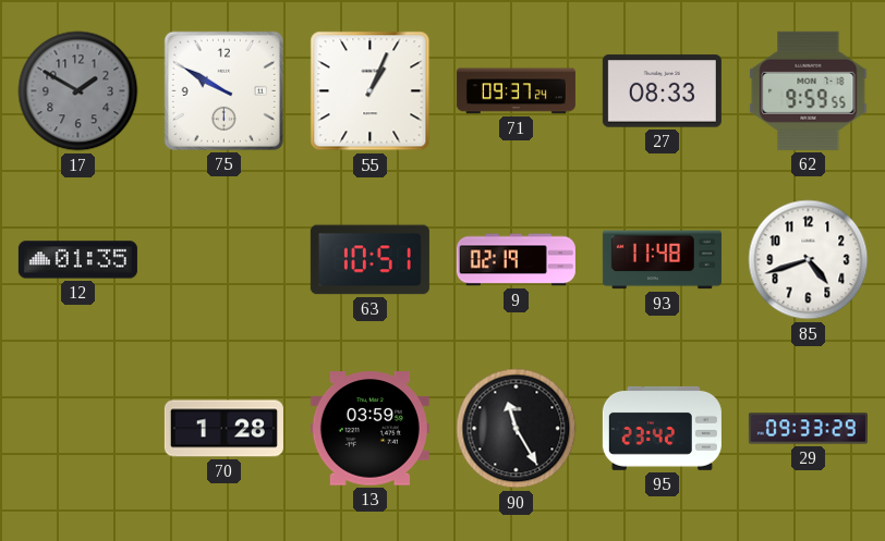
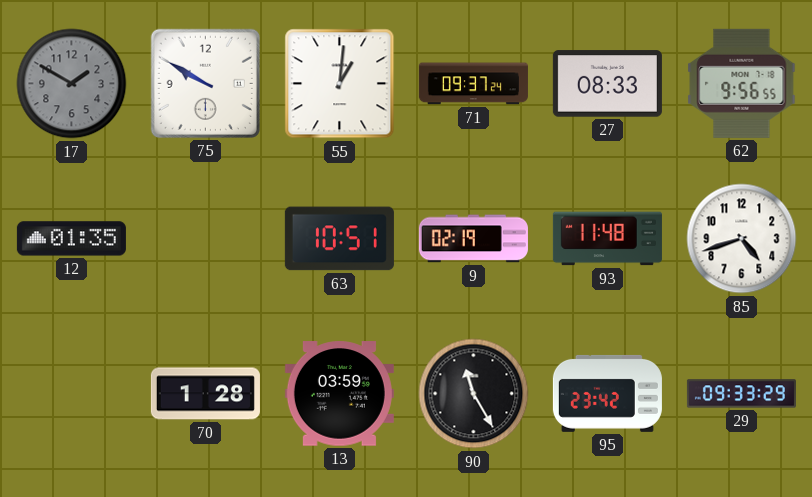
55: 1:04 -> 1:01 (340, 84)
62: 9:59 -> 9:56 (742, 83)
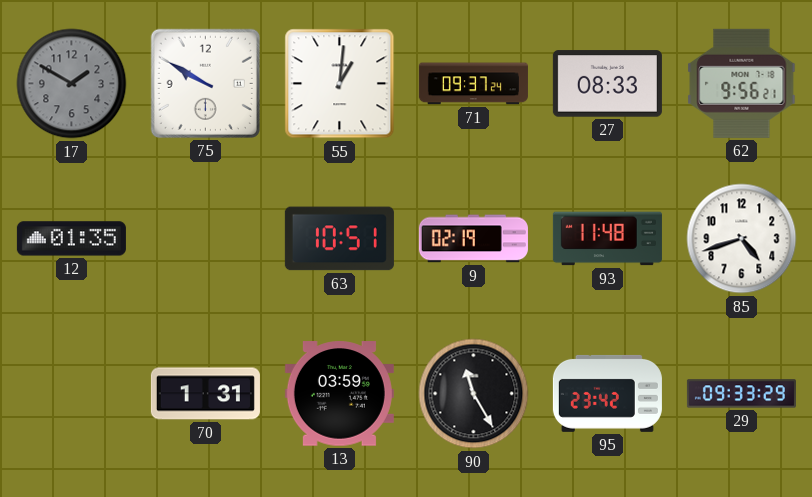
62: 9:56:55 -> 9:56:21 (742, 83)
70: 1:28 -> 1:31 (205, 394)
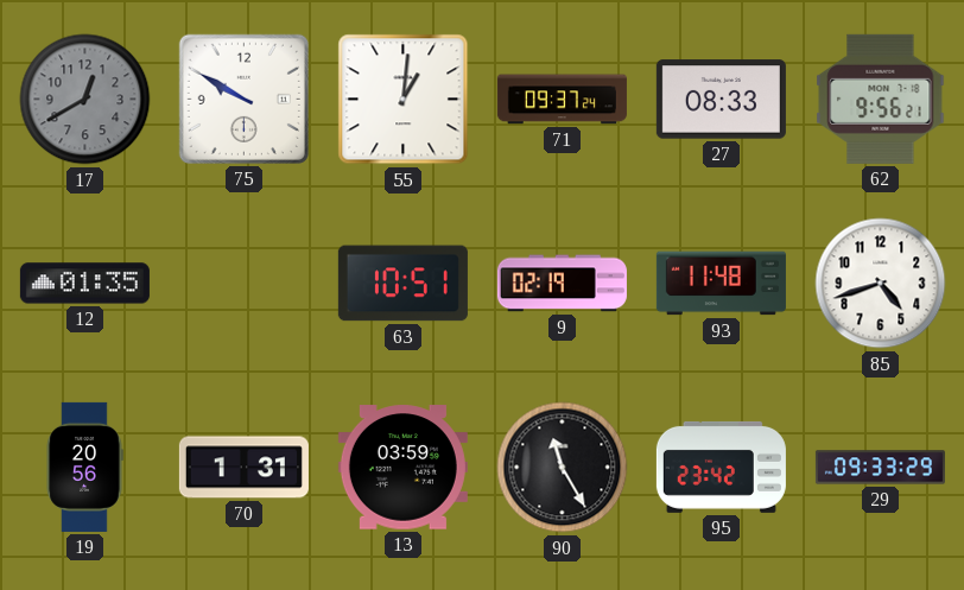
17: 1:50 -> 12:40 (85, 100)
19: none -> 20:56 (84, 467)
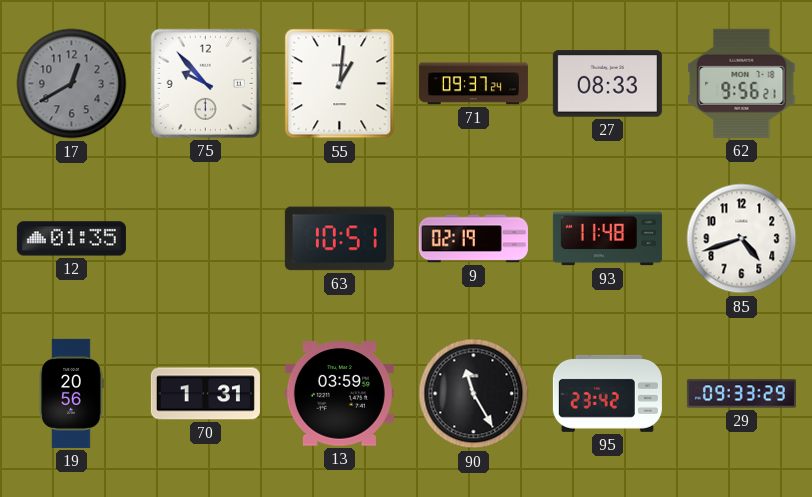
75: 9:50 -> 9:53 (205, 83)
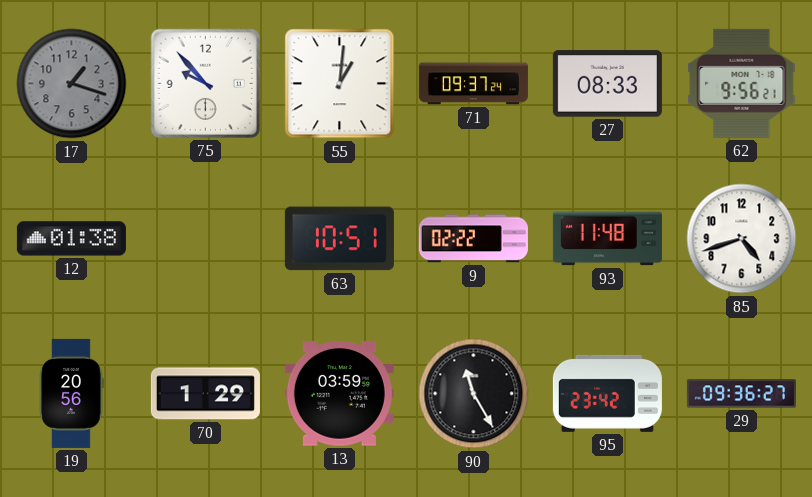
17: 12:40 -> 1:18 (72, 84)
12: 01:35 -> 01:38 (71, 239)
9: 02:19 -> 02:22 (473, 239)
70: 1:31 -> 1:29 (205, 394)
29: 09:33 -> 09:36 (741, 394)
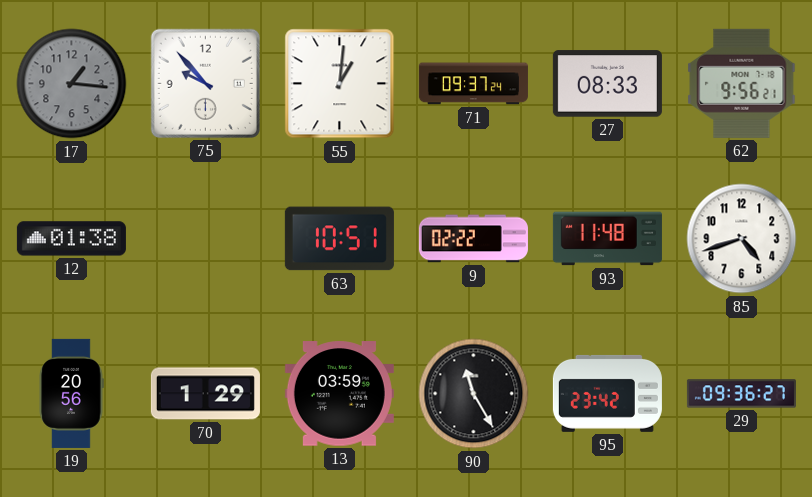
17: 1:18 -> 1:16 (72, 84)
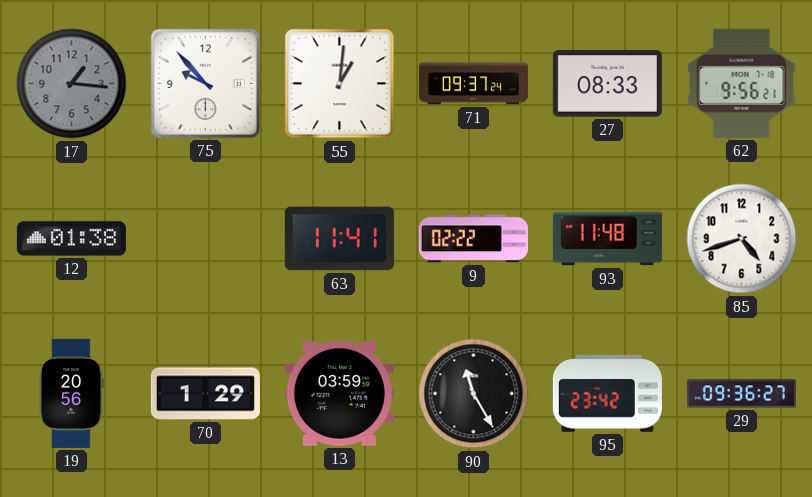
63: 10:51 -> 11:41 (339, 239)
